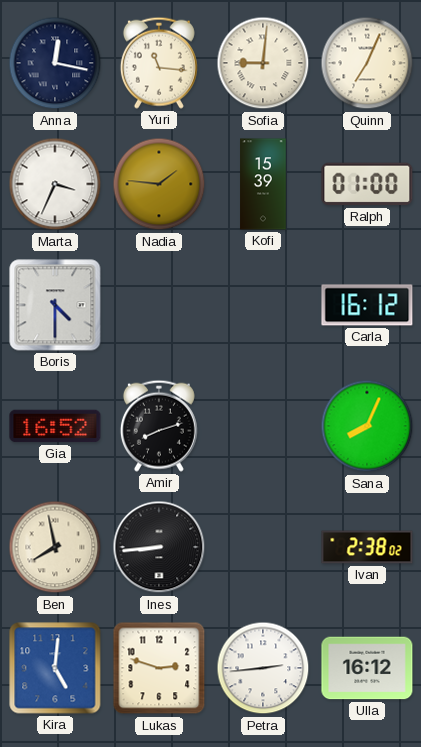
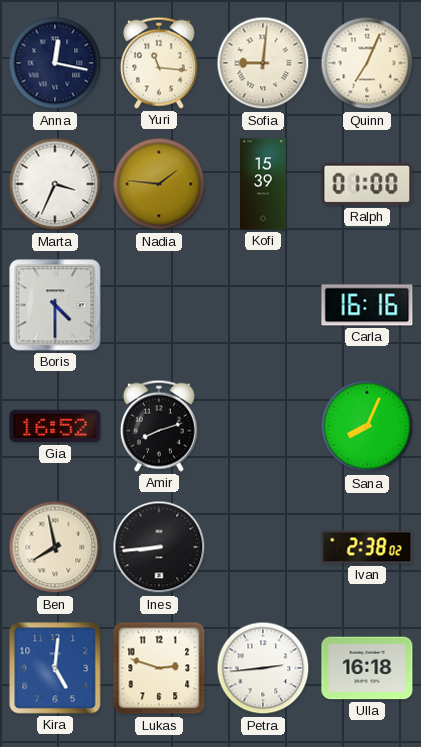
Carla: 16:12 -> 16:16 (367, 305)
Ulla: 16:12 -> 16:18 (367, 668)
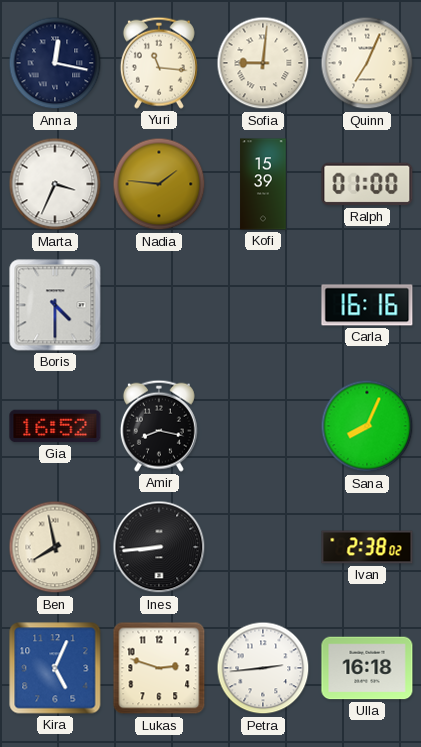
Amir: 8:12 -> 8:17 (159, 426)
Kira: 5:01 -> 5:04 (55, 668)
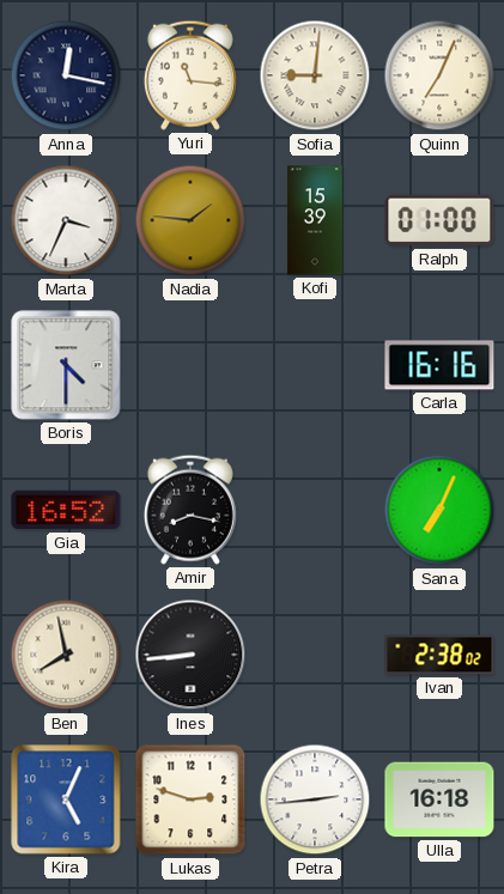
Sana: 8:04 -> 7:04 (439, 510)
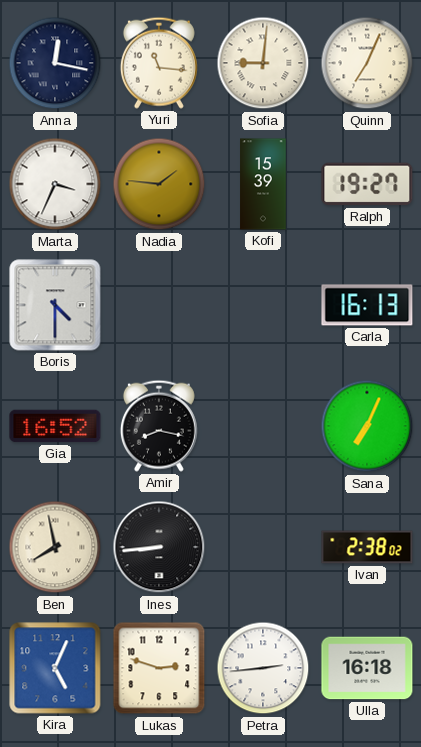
Ralph: 01:00 -> 19:27 (367, 184)
Carla: 16:16 -> 16:13 (367, 305)
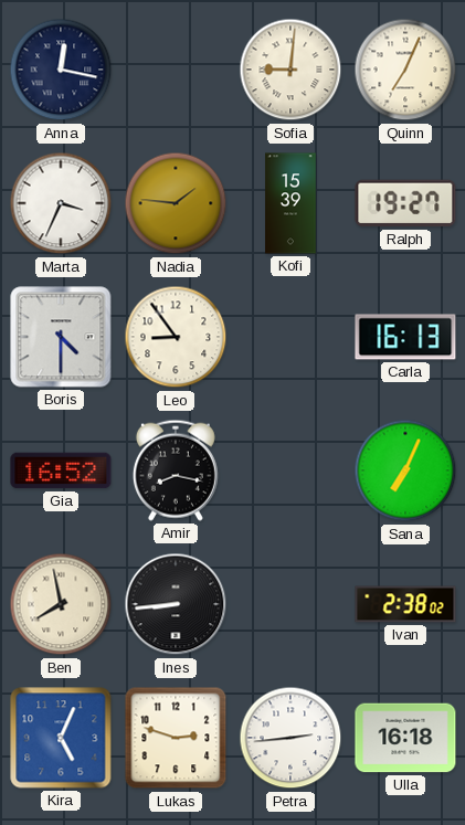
Yuri: 11:16 -> none (159, 63)
Leo: none -> 8:54 (176, 337)
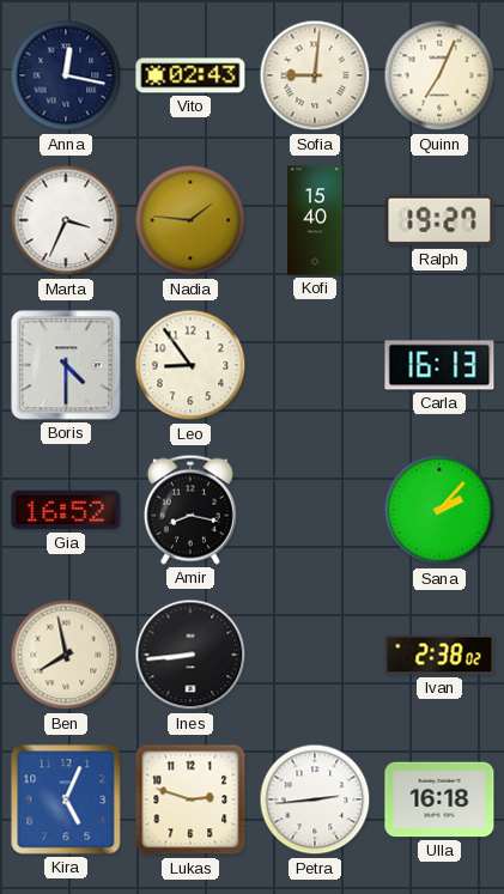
Vito: none -> 02:43 (190, 75)
Kofi: 15:39 -> 15:40 (315, 220)
Sana: 7:04 -> 2:07 (439, 510)
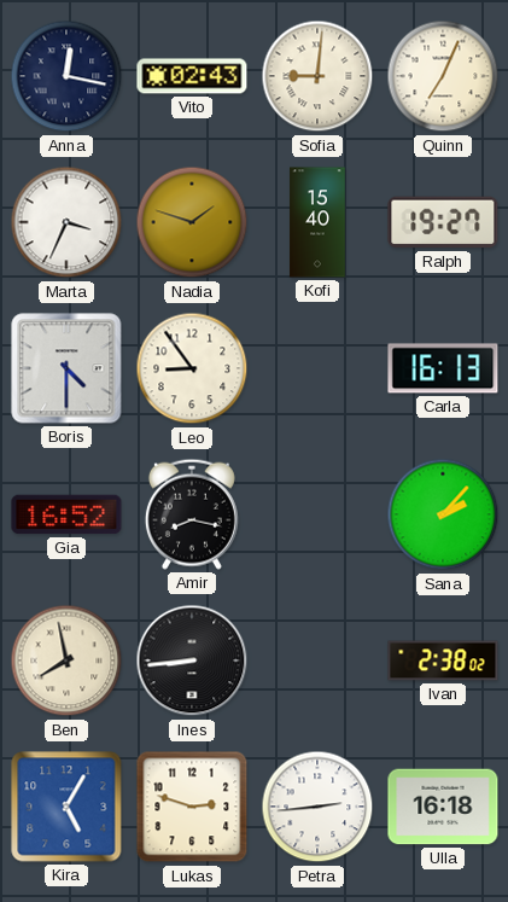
Nadia: 1:46 -> 1:48 (192, 222)
Kira: 5:04 -> 5:05 (66, 807)
